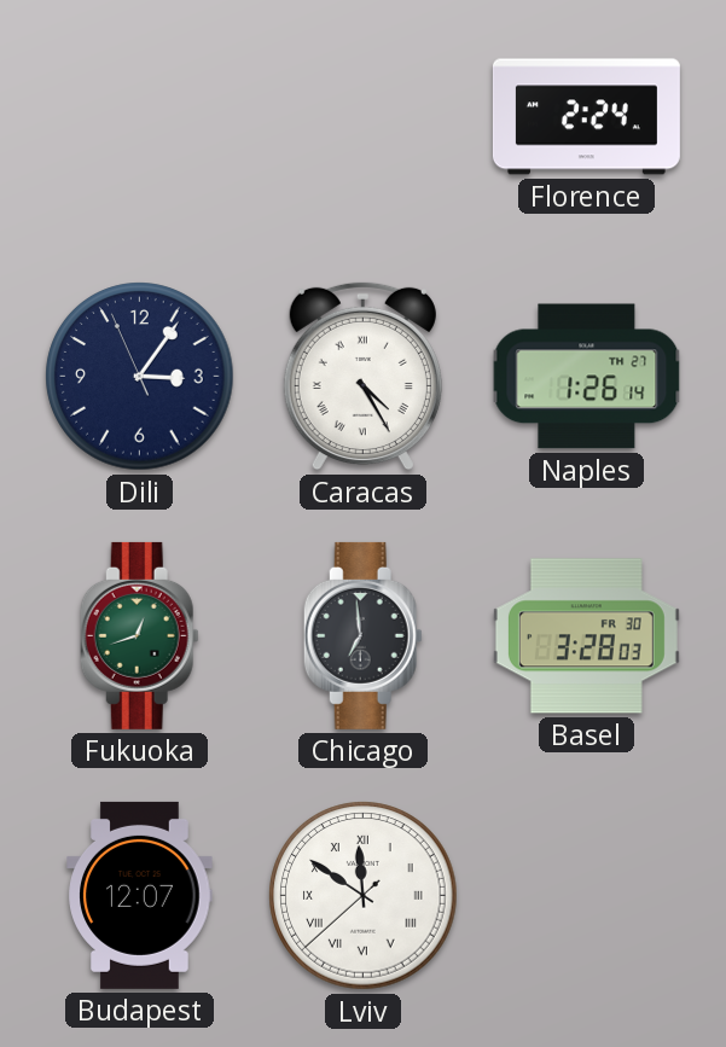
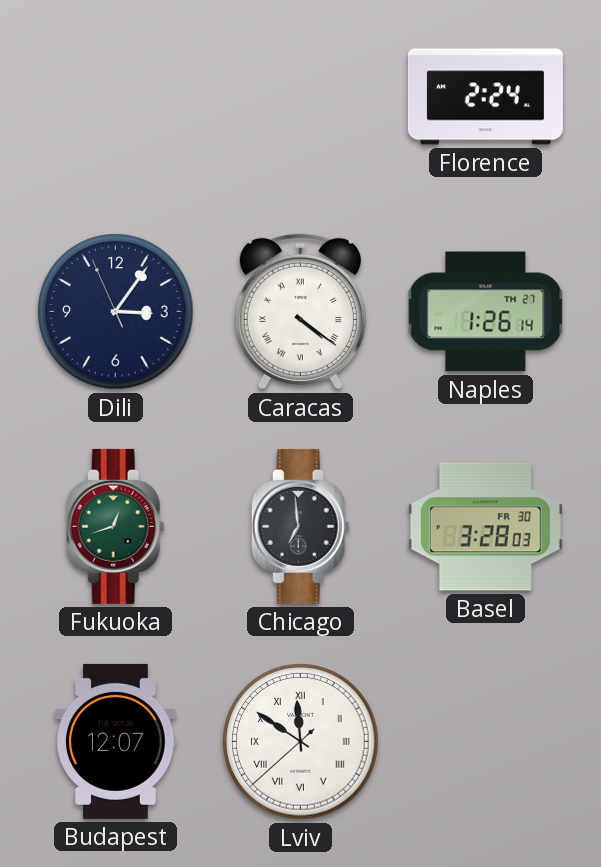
Caracas: 4:25 -> 4:21 (300, 312)
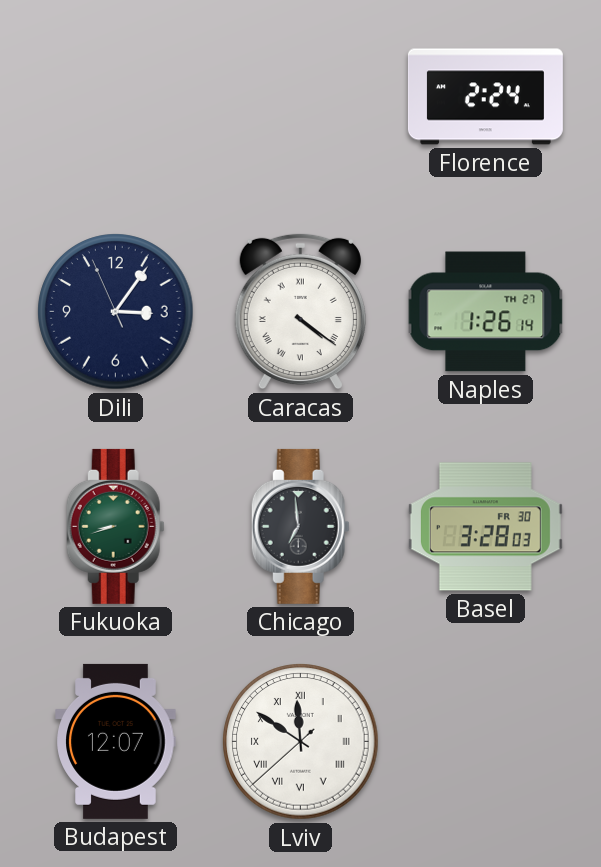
Fukuoka: 12:42 -> 8:42 (115, 526)
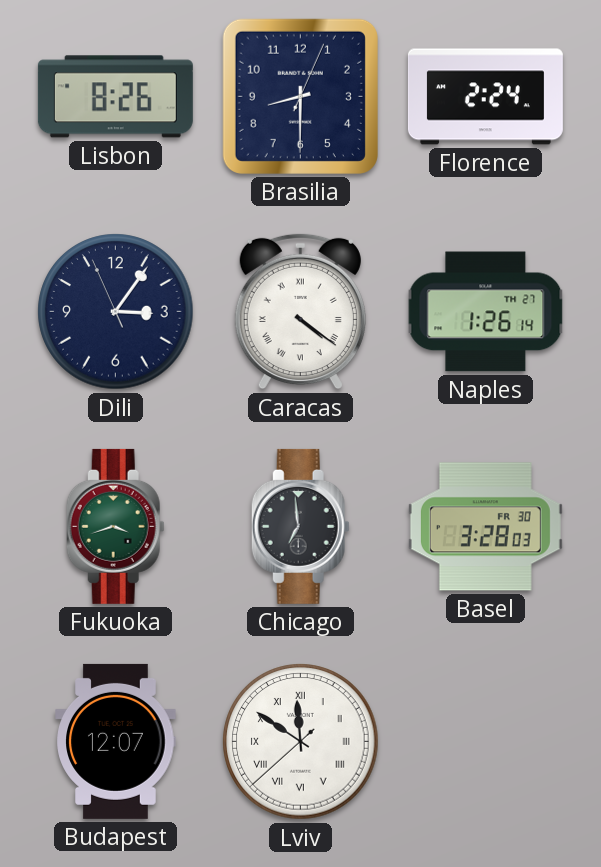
Lisbon: none -> 8:26 (115, 97)
Brasilia: none -> 8:30 (300, 96)
Fukuoka: 8:42 -> 3:42 (115, 526)
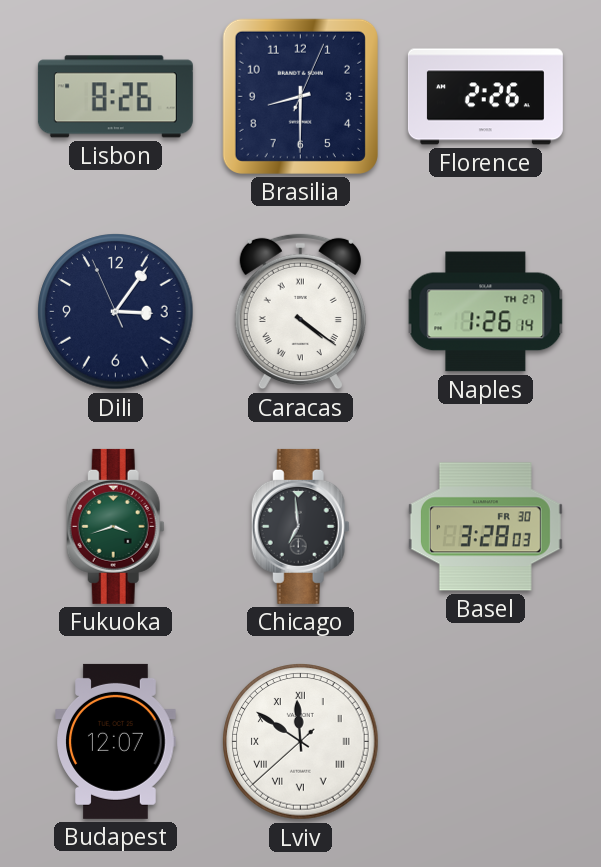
Florence: 2:24 -> 2:26 (485, 97)
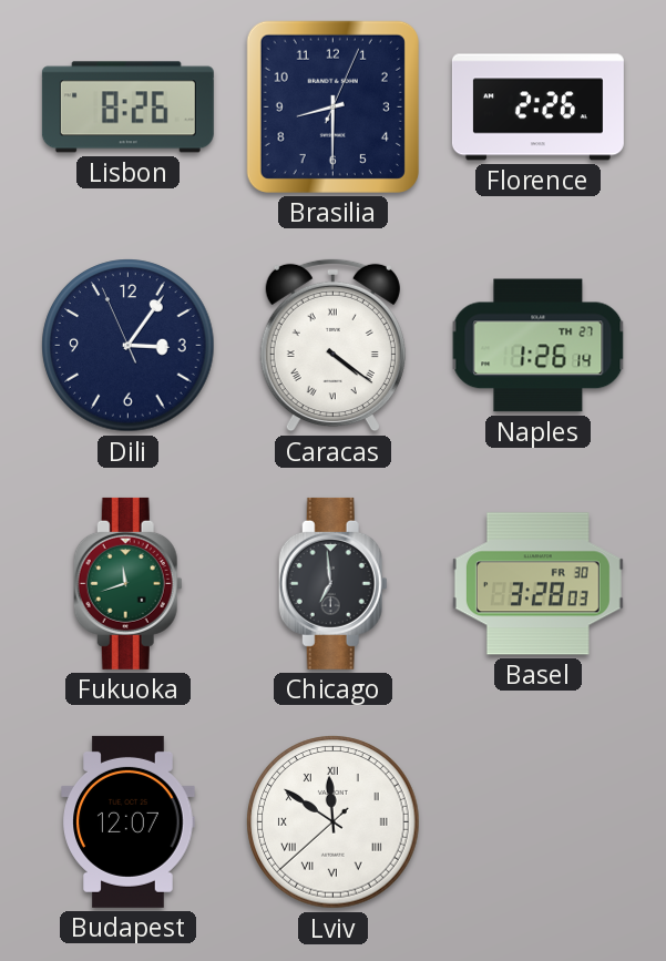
Fukuoka: 3:42 -> 11:42 (127, 583)
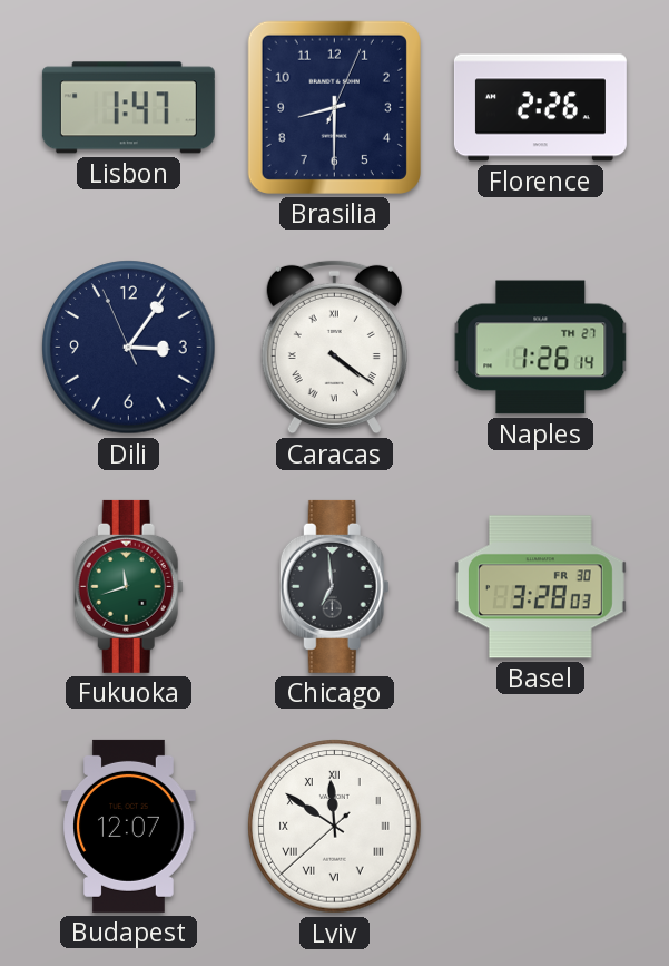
Lisbon: 8:26 -> 1:47 (128, 108)
